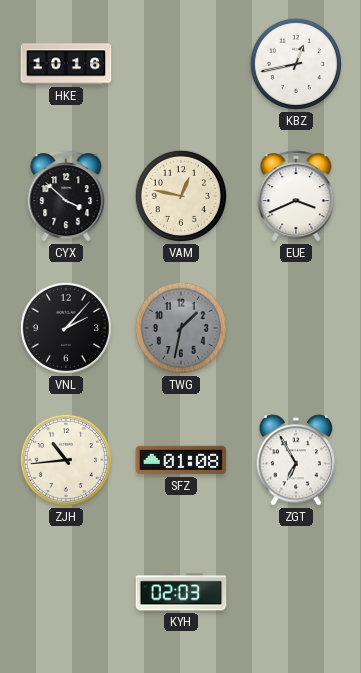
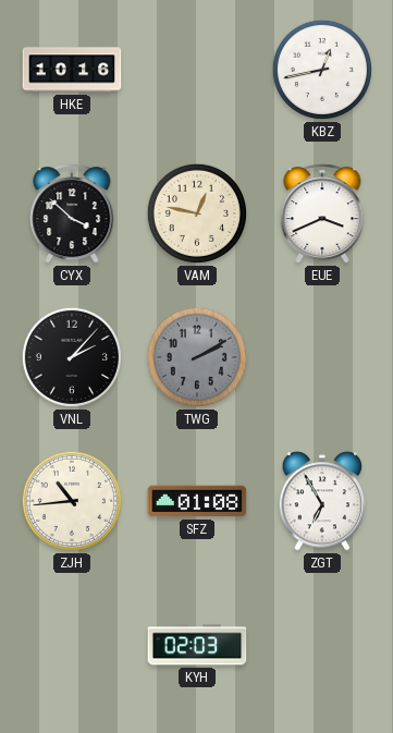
TWG: 1:32 -> 2:10 (197, 357)
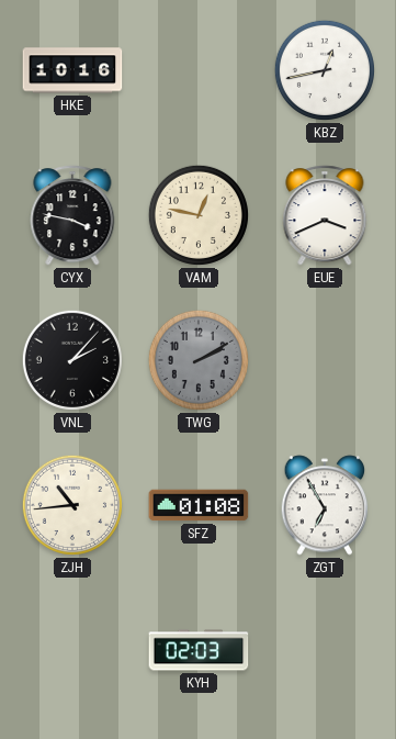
CYX: 3:52 -> 3:47 (72, 215)
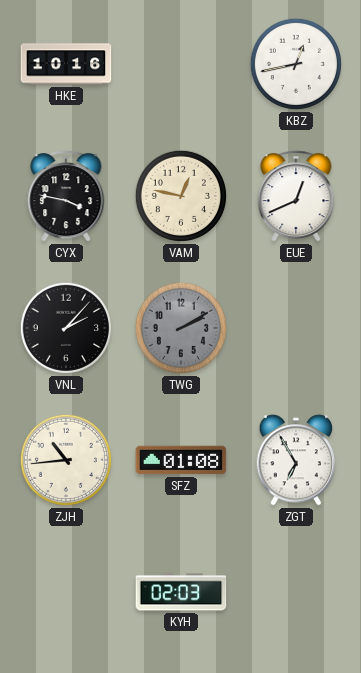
EUE: 3:41 -> 12:41 (296, 196)
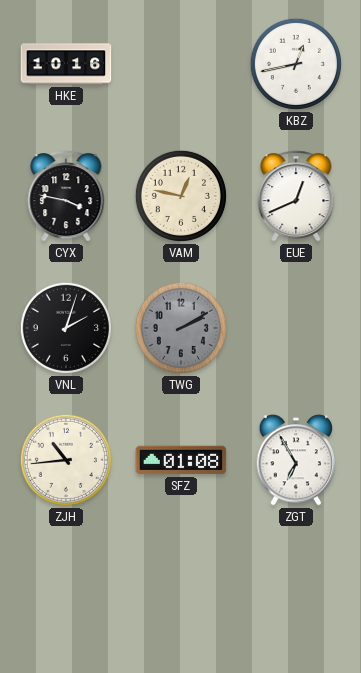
VNL: 2:07 -> 2:03 (66, 328)
KYH: 02:03 -> none (181, 592)
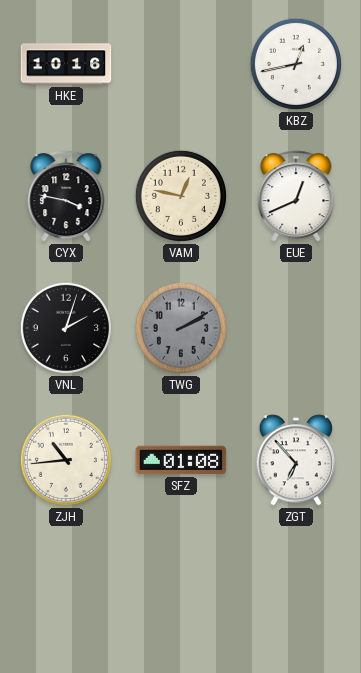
ZGT: 6:55 -> 6:53 (296, 460)
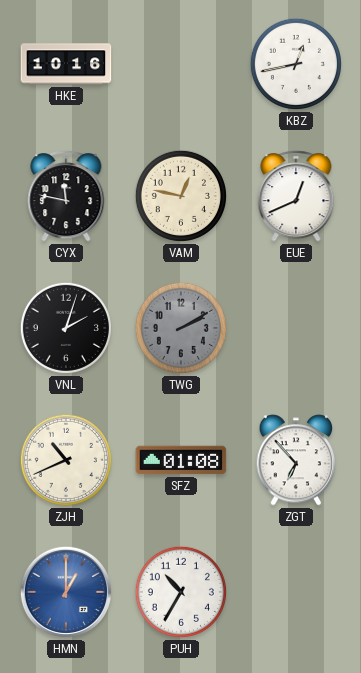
CYX: 3:47 -> 11:47 (66, 196)
ZJH: 10:44 -> 10:41 (66, 460)
HMN: none -> 1:00 (66, 592)
PUH: none -> 10:35 (181, 592)
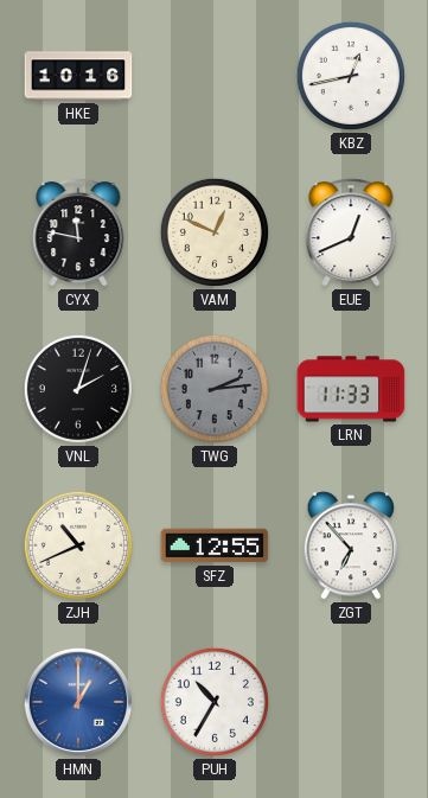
VAM: 12:47 -> 12:49 (215, 232)
TWG: 2:10 -> 2:14 (215, 389)
LRN: none -> 11:33 (351, 389)
SFZ: 01:08 -> 12:55 (215, 545)
